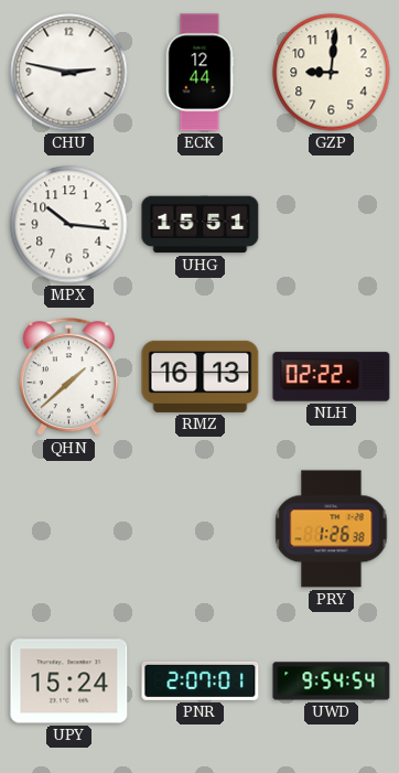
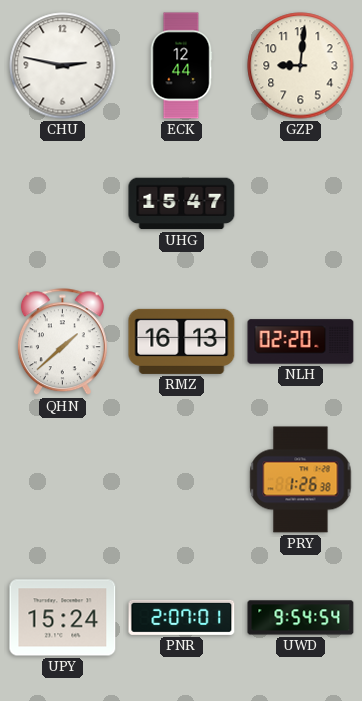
MPX: 10:16 -> none (69, 225)
UHG: 15:51 -> 15:47 (182, 204)
NLH: 02:22 -> 02:20 (301, 342)
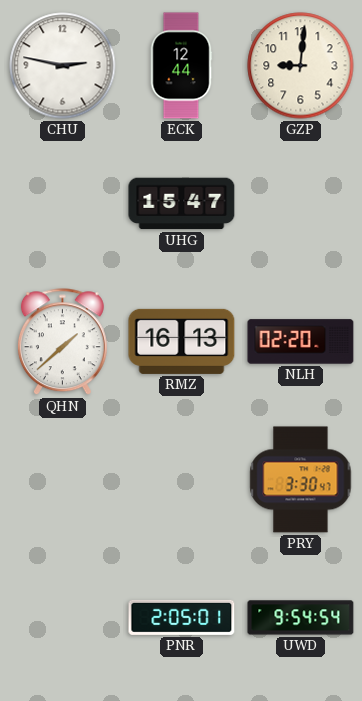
PRY: 1:26 -> 3:30 (301, 480)
UPY: 15:24 -> none (63, 618)
PNR: 2:07 -> 2:05 (182, 617)
